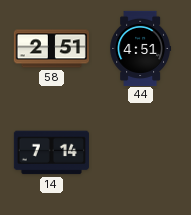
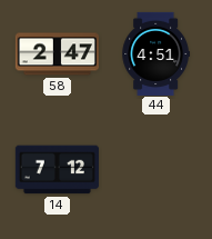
58: 2:51 -> 2:47 (57, 54)
14: 7:14 -> 7:12 (57, 170)
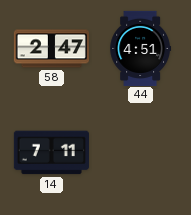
14: 7:12 -> 7:11 (51, 153)
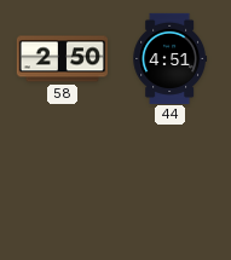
58: 2:47 -> 2:50 (62, 59)
14: 7:11 -> none (51, 153)
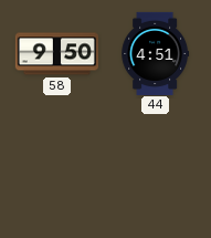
58: 2:50 -> 9:50 (56, 54)
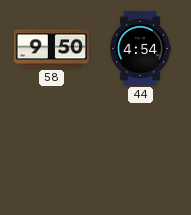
44: 4:51 -> 4:54 (141, 48)
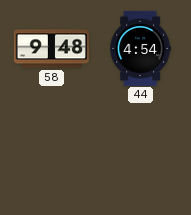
58: 9:50 -> 9:48 (51, 49)
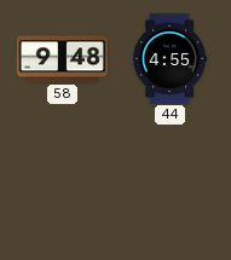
44: 4:54 -> 4:55 (171, 58)
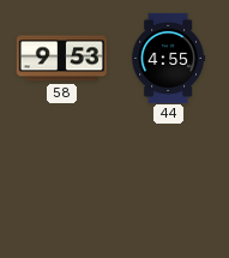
58: 9:48 -> 9:53 (61, 59)
